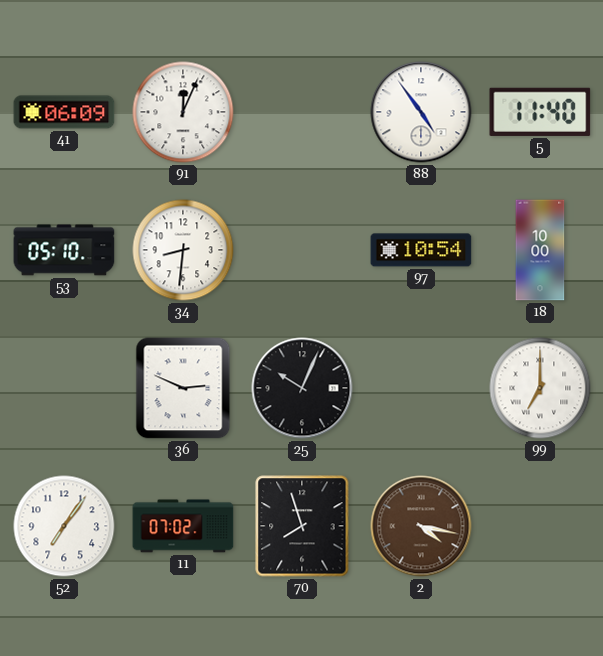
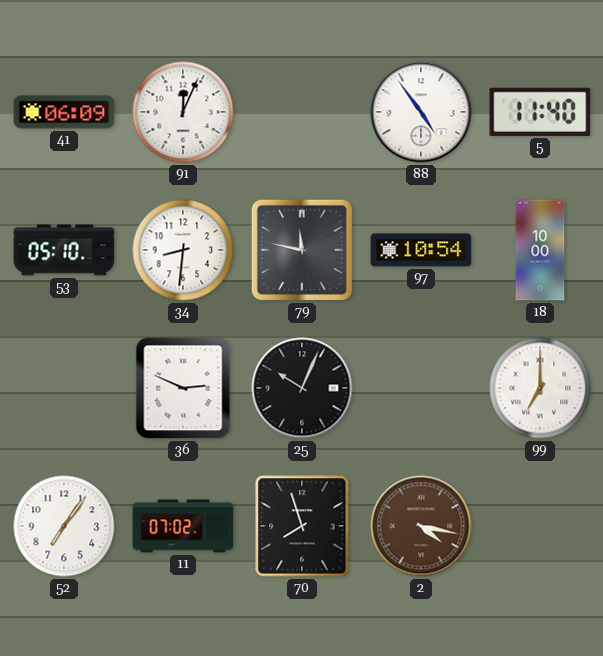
79: none -> 11:47 (302, 250)
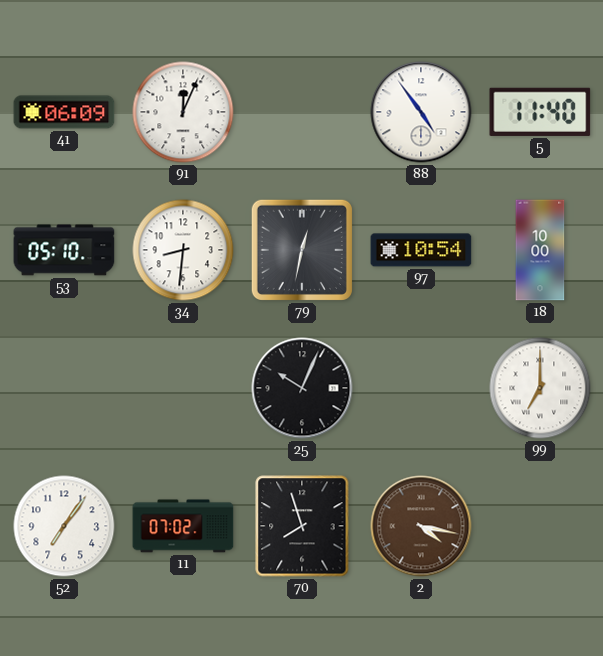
79: 11:47 -> 12:32 (302, 250)
36: 2:49 -> none (183, 388)
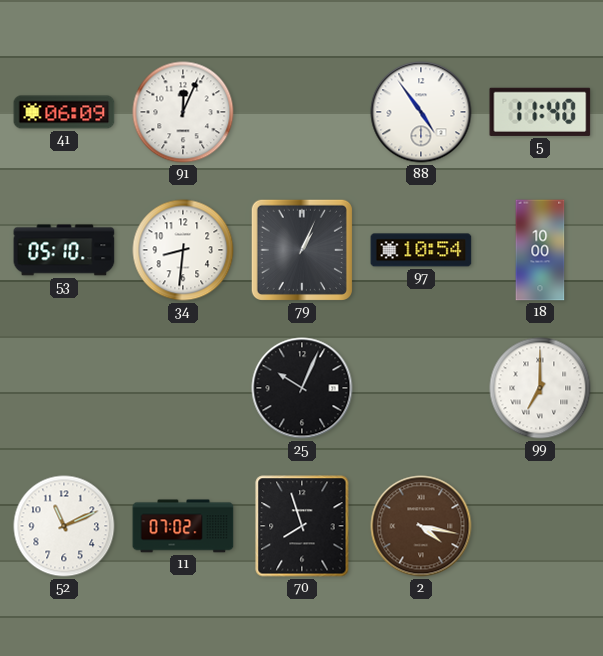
79: 12:32 -> 1:04 (302, 250)
52: 7:06 -> 11:11 (64, 526)
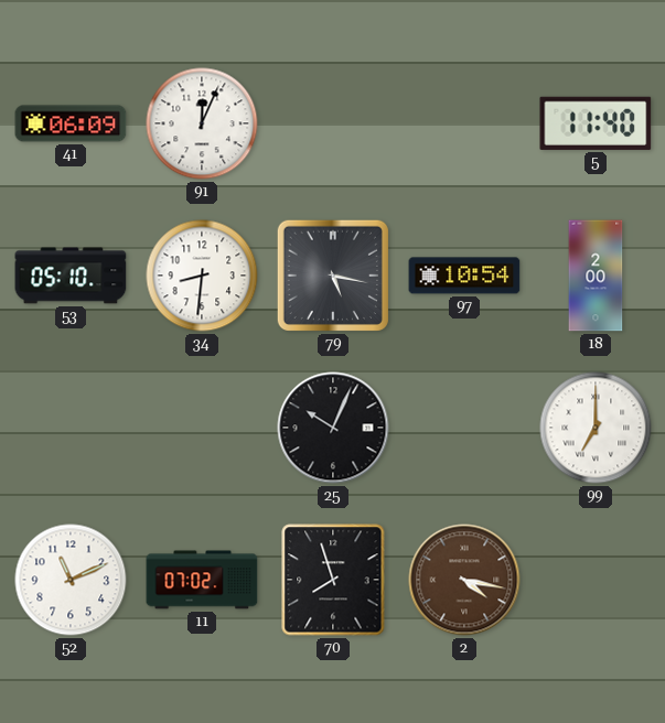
88: 4:54 -> none (421, 112)
79: 1:04 -> 5:17 (333, 276)
18: 10:00 -> 2:00 (596, 276)
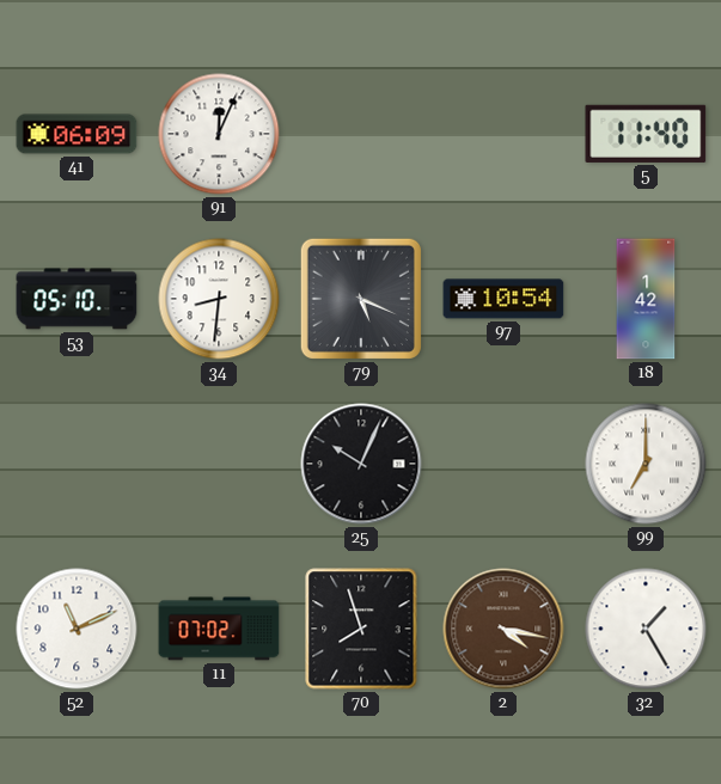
79: 5:17 -> 5:19 (361, 299)
18: 2:00 -> 1:42 (646, 299)
32: none -> 1:25 (646, 629)
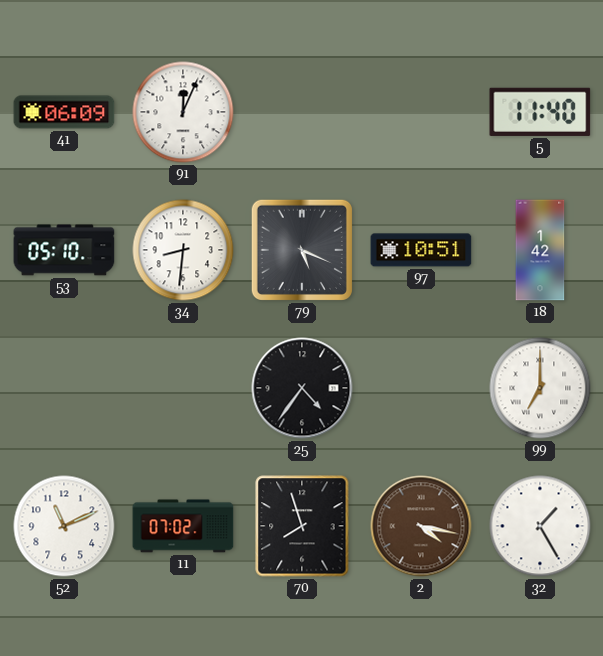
97: 10:54 -> 10:51 (421, 250)
25: 10:04 -> 4:36 (302, 388)
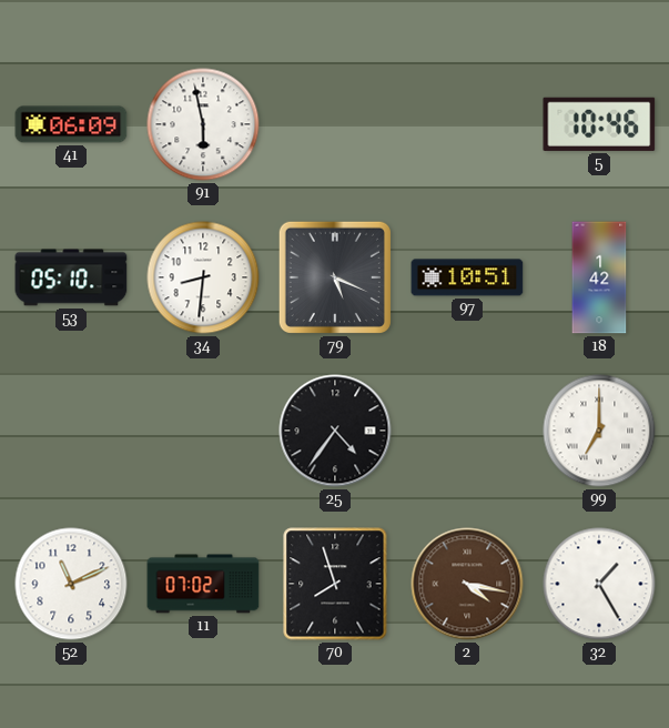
91: 12:04 -> 5:58 (203, 124)
5: 11:40 -> 10:46 (599, 124)
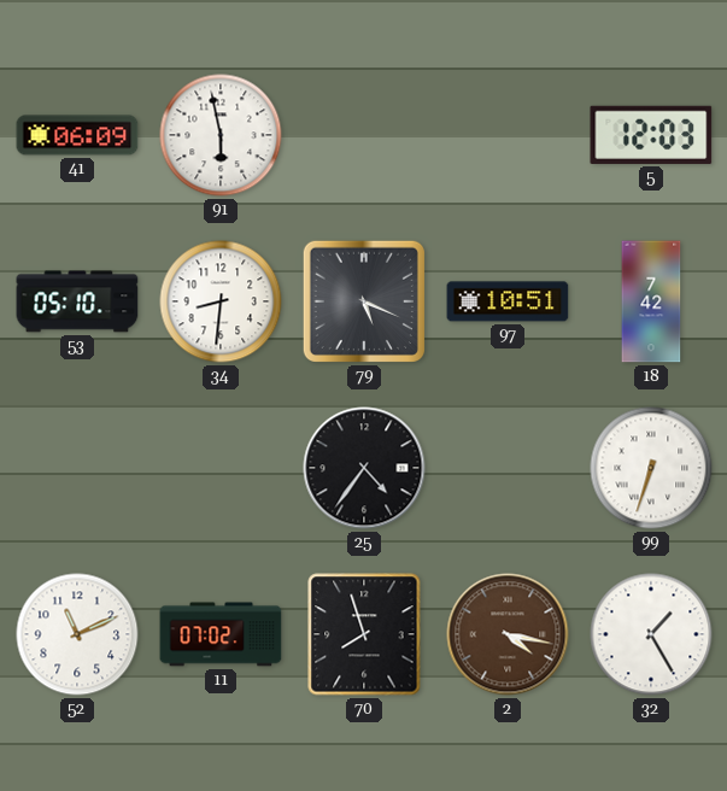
5: 10:46 -> 12:03 (651, 135)
18: 1:42 -> 7:42 (651, 301)
99: 7:00 -> 6:33 (651, 468)
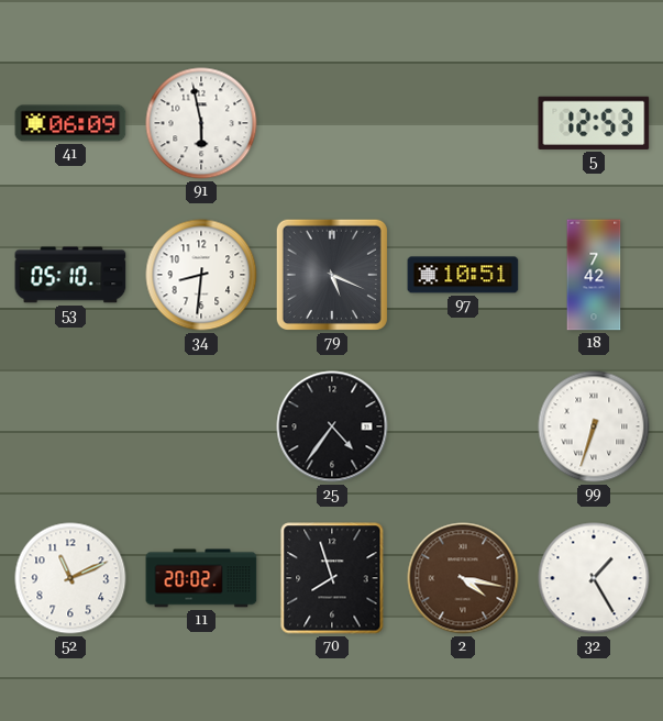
5: 12:03 -> 12:53 (594, 123)
11: 07:02 -> 20:02 (201, 578)
